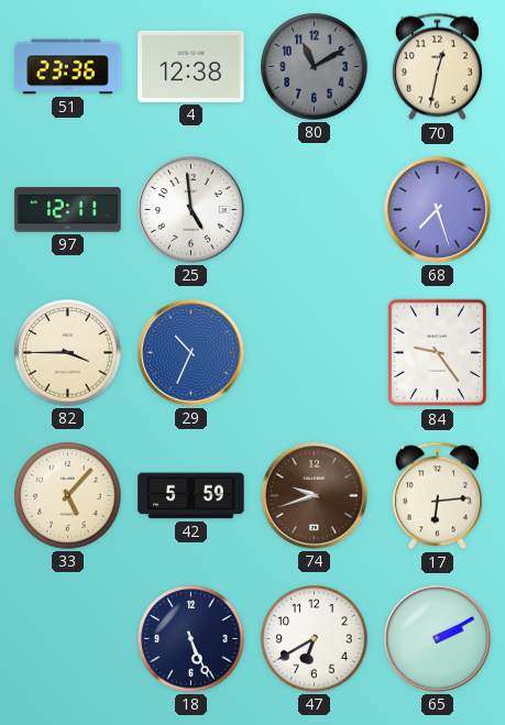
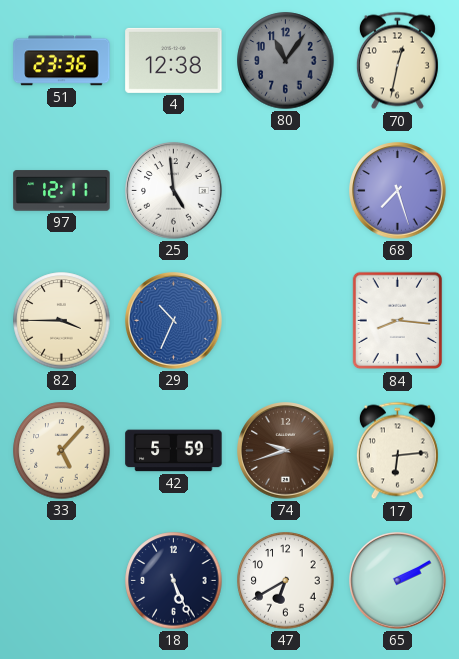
80: 11:10 -> 11:06 (286, 61)
84: 9:24 -> 8:16 (398, 321)
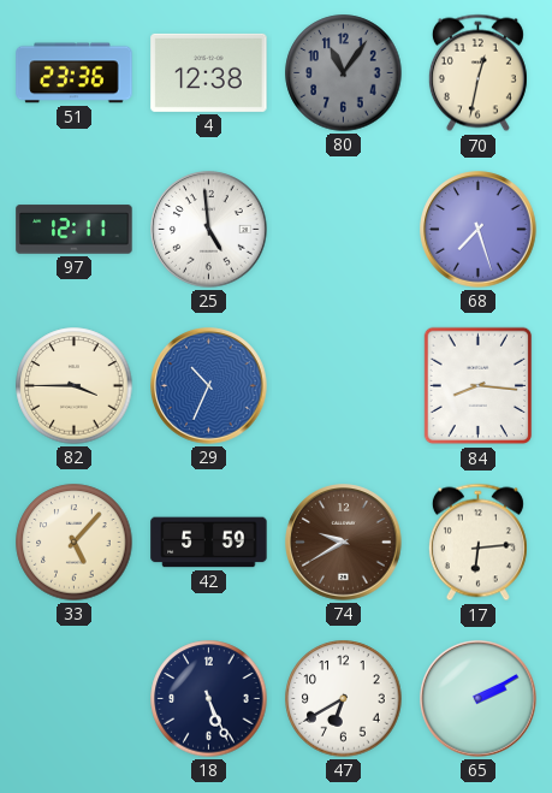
74: 9:42 -> 9:40 (344, 543)
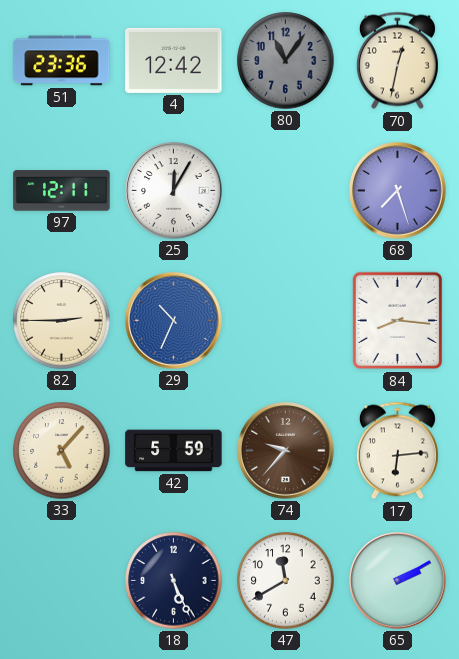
4: 12:38 -> 12:42 (174, 60)
25: 4:59 -> 12:05 (174, 191)
82: 3:45 -> 2:45 (62, 321)
74: 9:40 -> 9:37 (286, 451)
47: 6:40 -> 11:40 (286, 581)
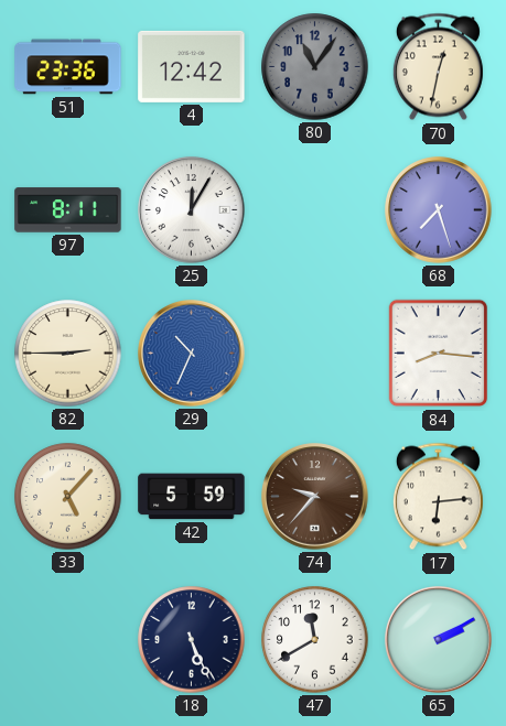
97: 12:11 -> 8:11 (68, 210)
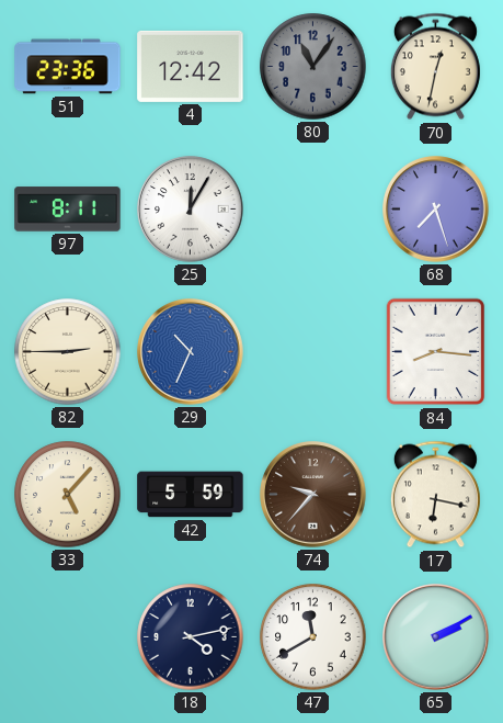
17: 6:14 -> 6:17 (435, 495)
18: 5:26 -> 4:13 (191, 637)
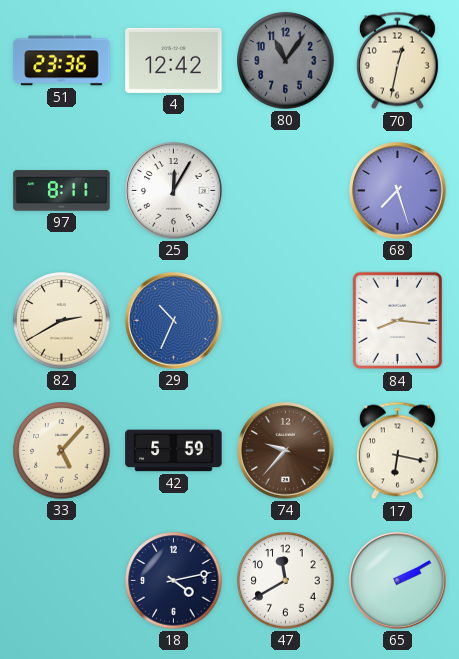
82: 2:45 -> 2:40 (62, 321)
